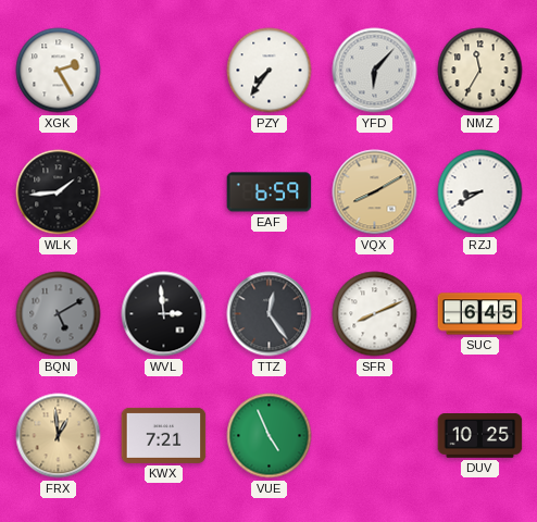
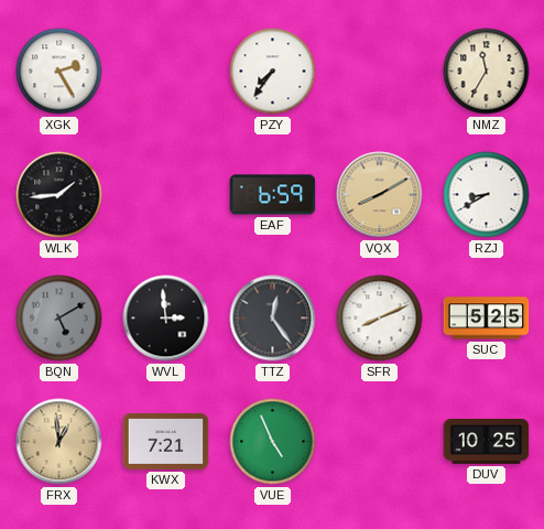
YFD: 6:07 -> none (375, 71)
SUC: 6:45 -> 5:25 (487, 319)
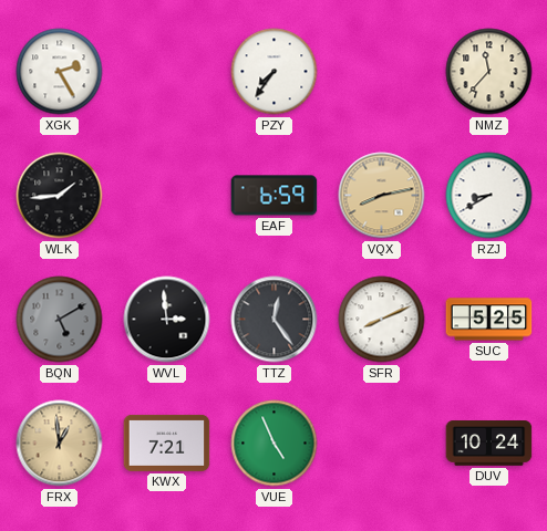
NMZ: 11:35 -> 11:37 (489, 72)
VQX: 8:10 -> 8:13 (382, 196)
DUV: 10:25 -> 10:24 (489, 444)
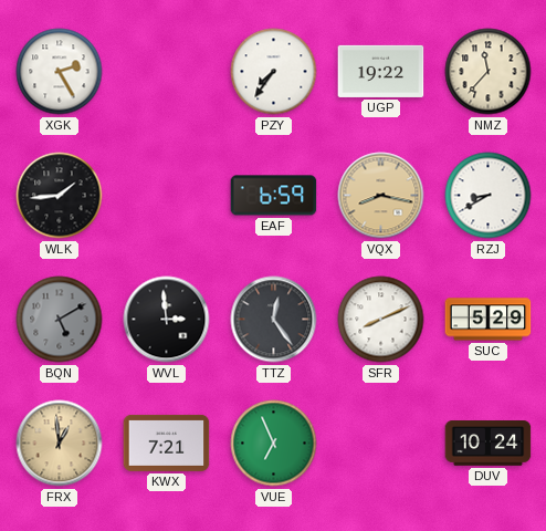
UGP: none -> 19:22 (381, 71)
VQX: 8:13 -> 8:17 (381, 196)
SUC: 5:25 -> 5:29 (489, 320)
VUE: 4:56 -> 6:56 (274, 444)
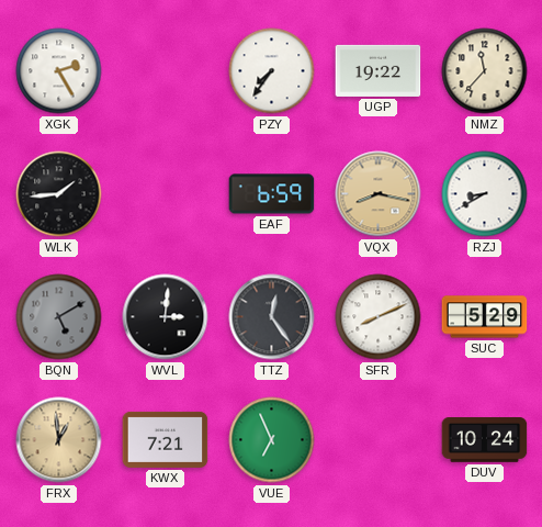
WVL: 2:59 -> 3:01 (166, 317)
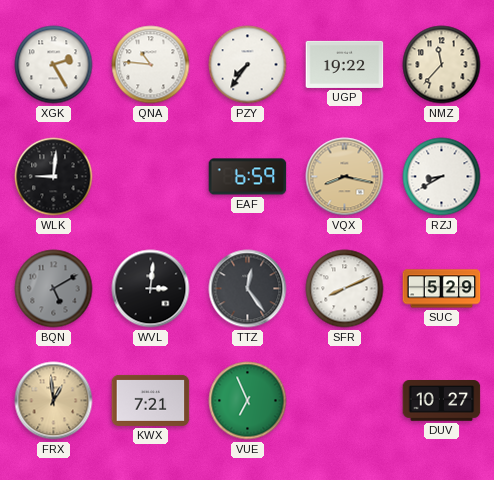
QNA: none -> 10:46 (151, 65)
WLK: 1:44 -> 9:01 (54, 177)
DUV: 10:24 -> 10:27 (442, 401)
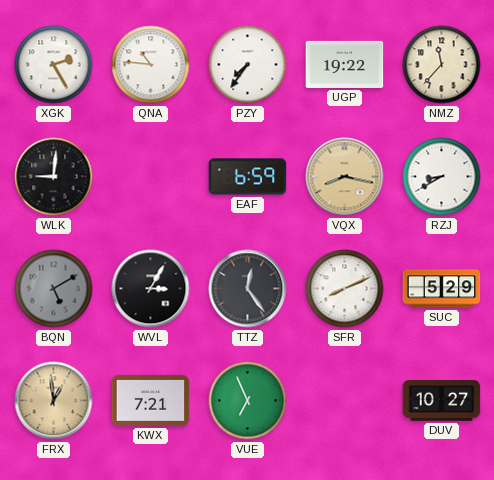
WVL: 3:01 -> 3:05 (151, 289)
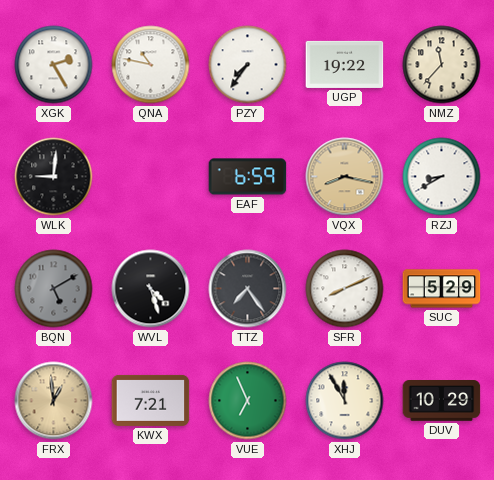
QNA: 10:46 -> 10:47 (151, 65)
WVL: 3:05 -> 4:27 (151, 289)
TTZ: 12:24 -> 7:24 (248, 289)
XHJ: none -> 11:55 (345, 401)
DUV: 10:27 -> 10:29 (442, 401)
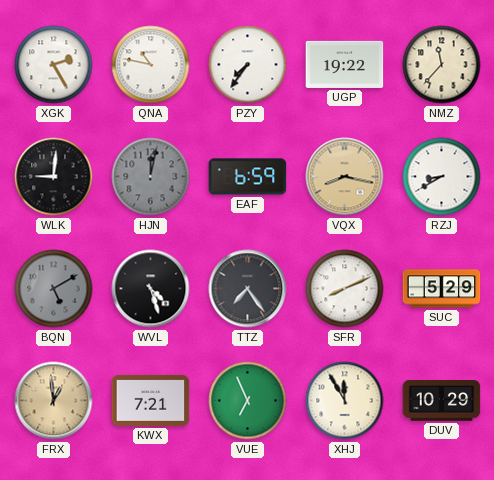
HJN: none -> 12:02 (151, 177)
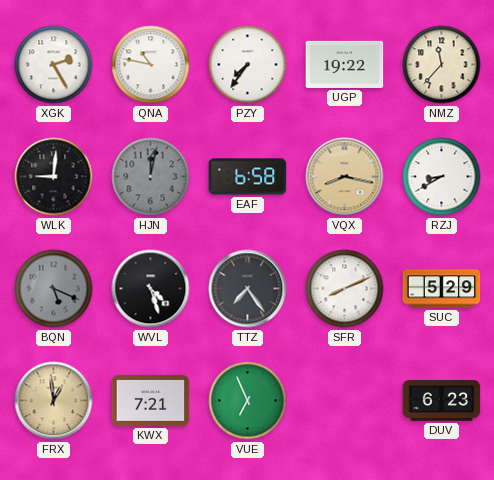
EAF: 6:59 -> 6:58 (248, 177)
BQN: 5:10 -> 5:19 (54, 289)
XHJ: 11:55 -> none (345, 401)
DUV: 10:29 -> 6:23 (442, 401)
